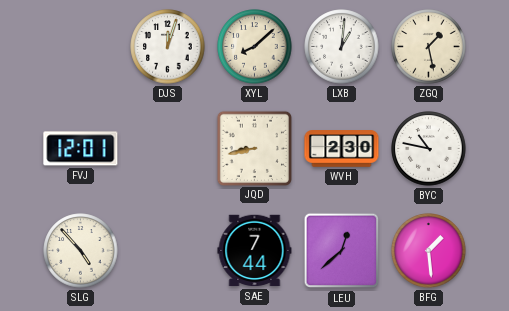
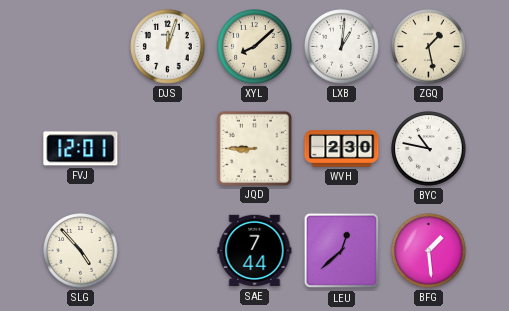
JQD: 8:43 -> 8:45 (254, 148)
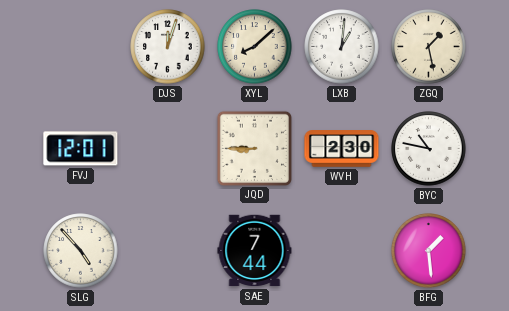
LEU: 12:38 -> none (342, 251)
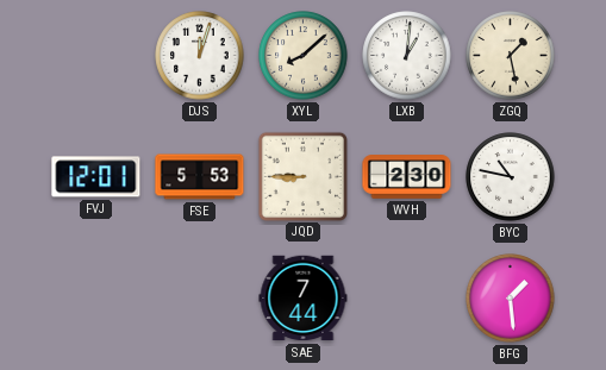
FSE: none -> 5:53 (200, 177)
SLG: 4:53 -> none (81, 251)
